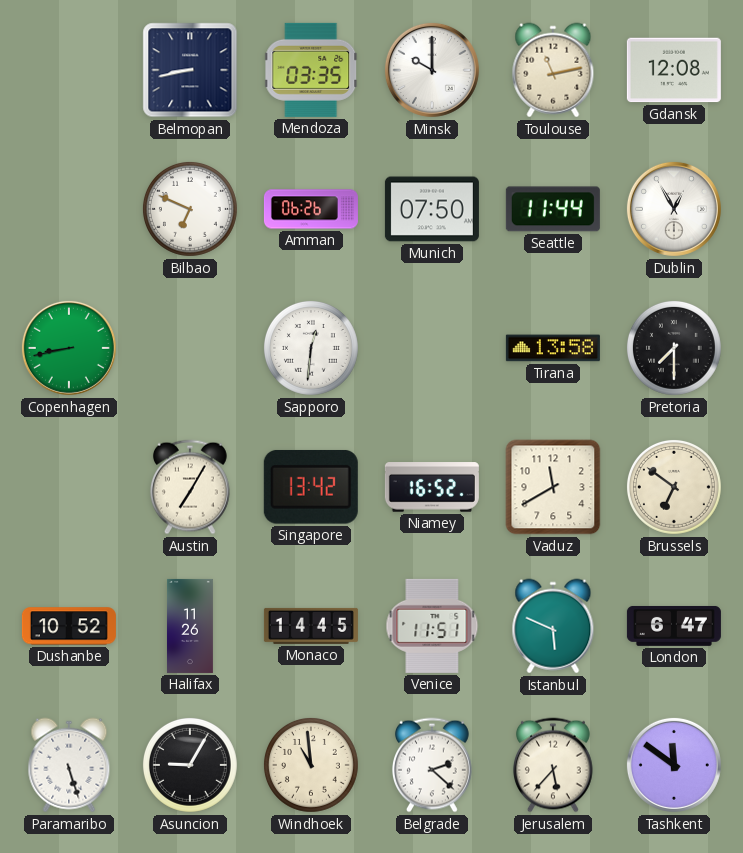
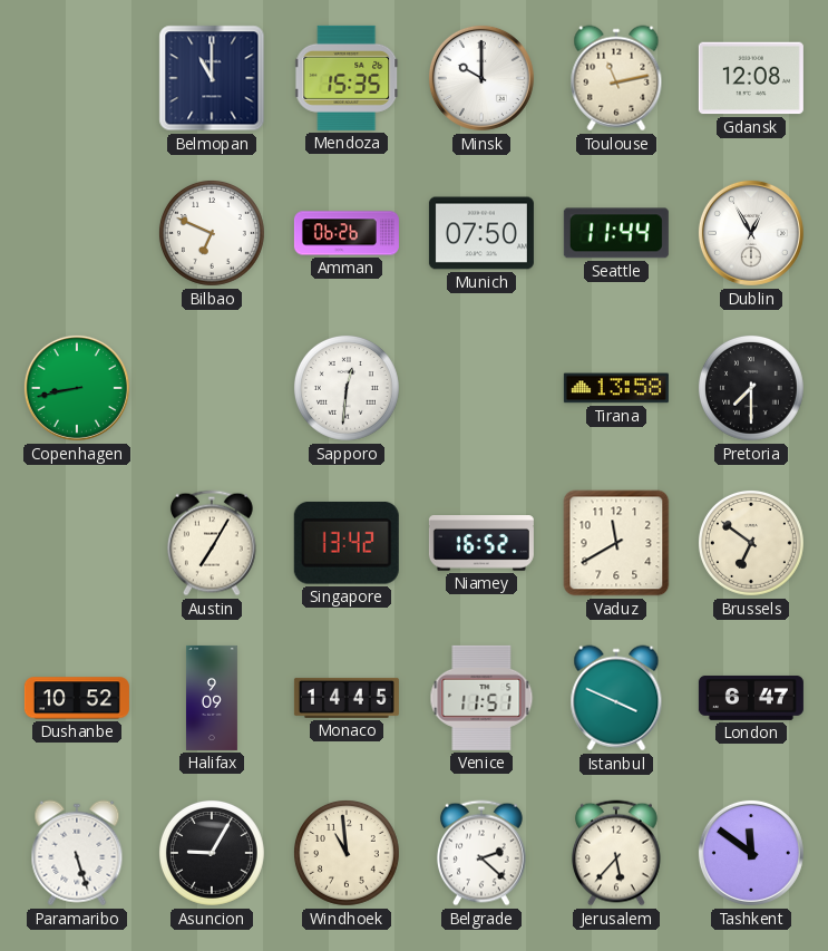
Belmopan: 8:43 -> 11:00 (212, 78)
Mendoza: 03:35 -> 15:35 (348, 78)
Halifax: 11:26 -> 9:09 (212, 698)
Istanbul: 5:49 -> 3:49 (616, 698)
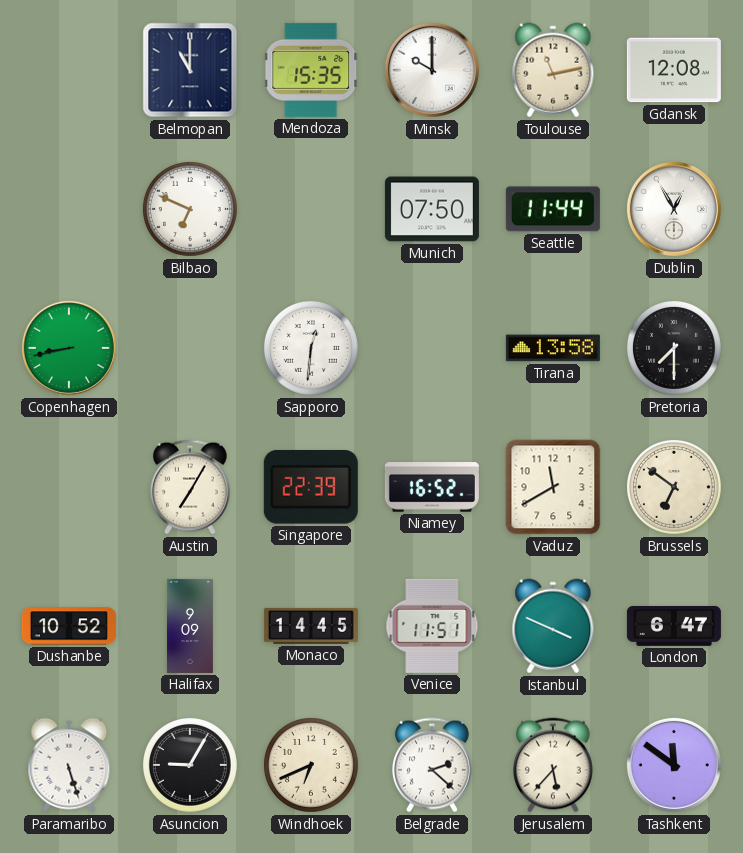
Amman: 06:26 -> none (347, 233)
Singapore: 13:42 -> 22:39 (311, 487)
Windhoek: 10:59 -> 6:41 (311, 765)
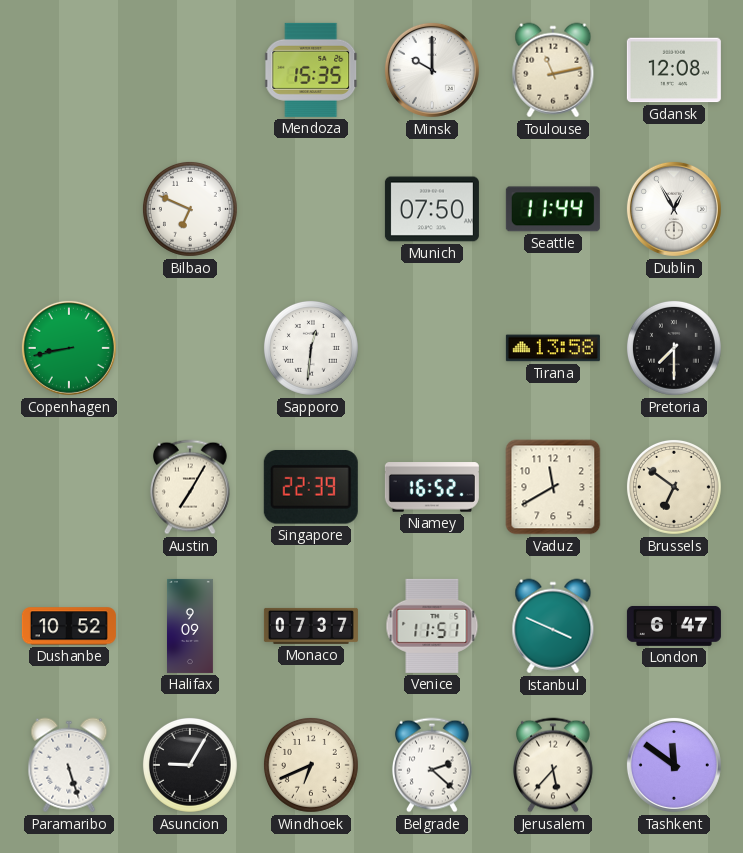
Belmopan: 11:00 -> none (190, 70)
Monaco: 14:45 -> 07:37 (311, 626)
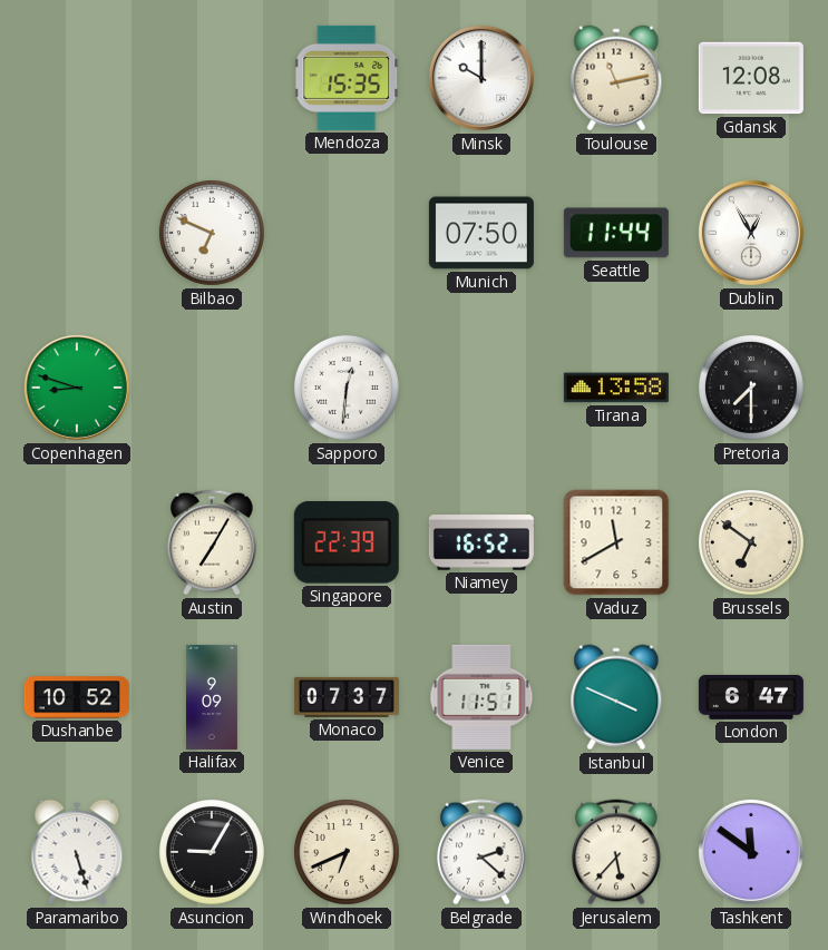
Copenhagen: 8:43 -> 8:48 (77, 388)
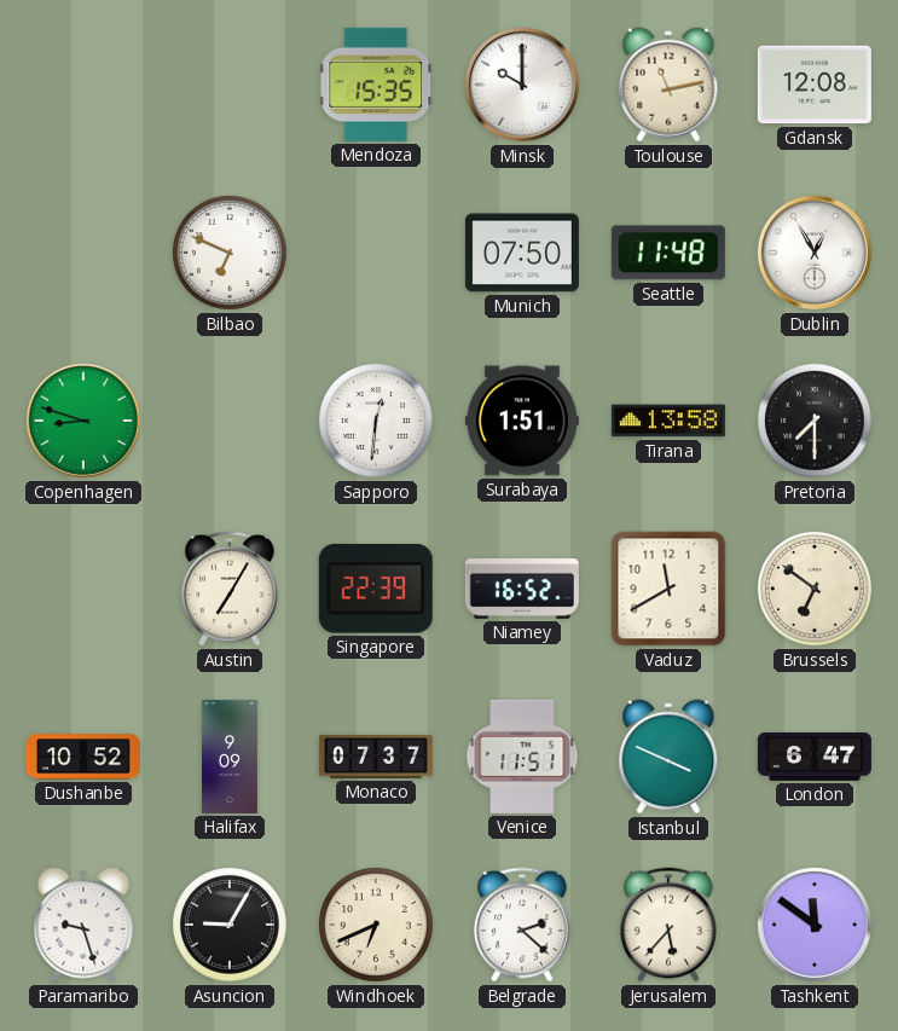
Seattle: 11:44 -> 11:48 (668, 253)
Surabaya: none -> 1:51 (522, 421)
Paramaribo: 5:27 -> 9:27 (83, 925)
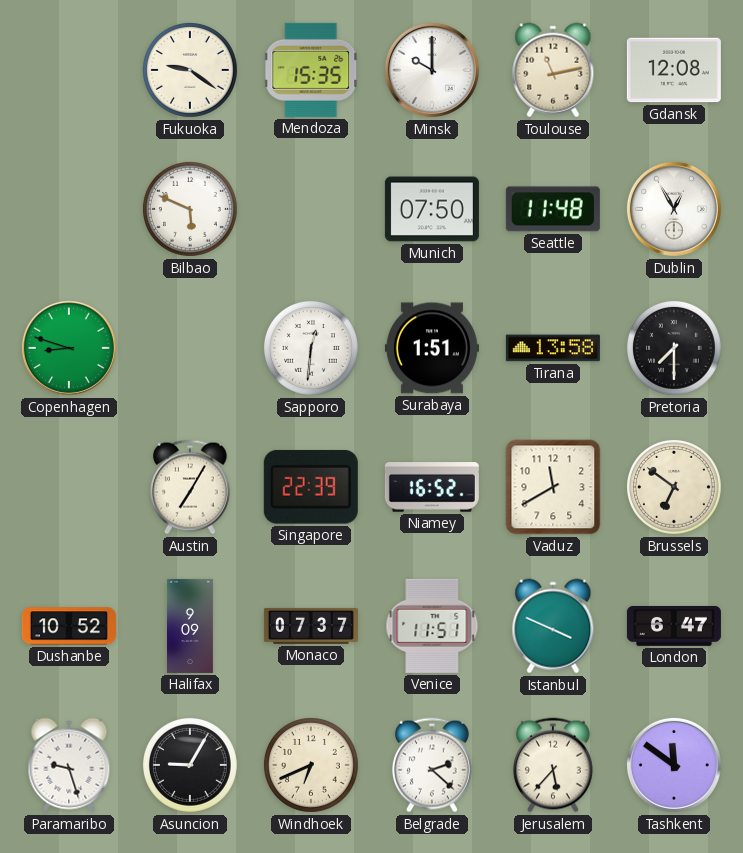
Fukuoka: none -> 9:21 (190, 70)
Bilbao: 6:49 -> 5:49 (190, 209)
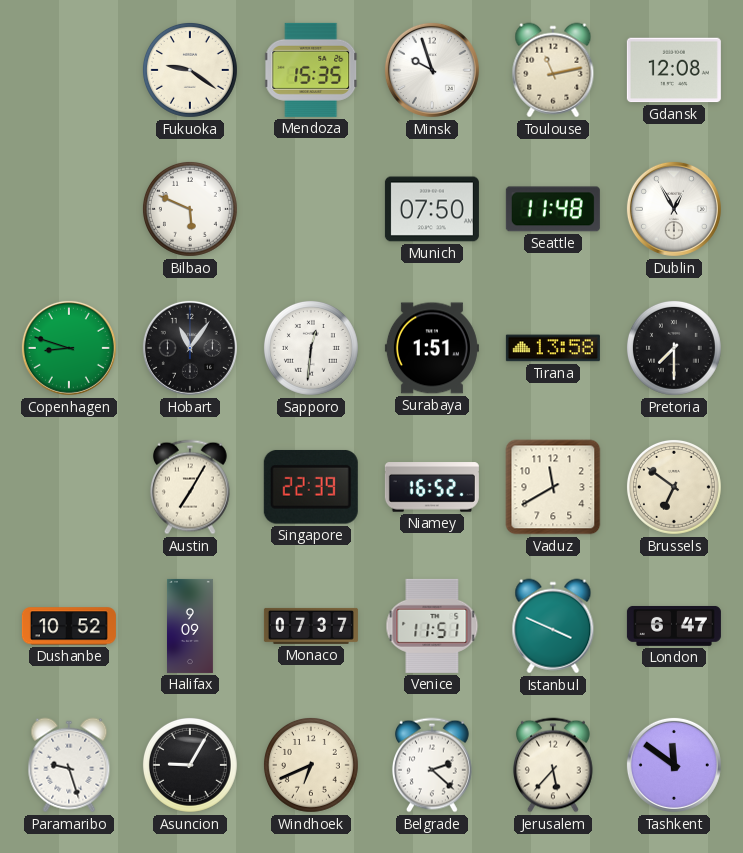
Minsk: 10:00 -> 9:57 (432, 70)
Hobart: none -> 11:06 (190, 348)
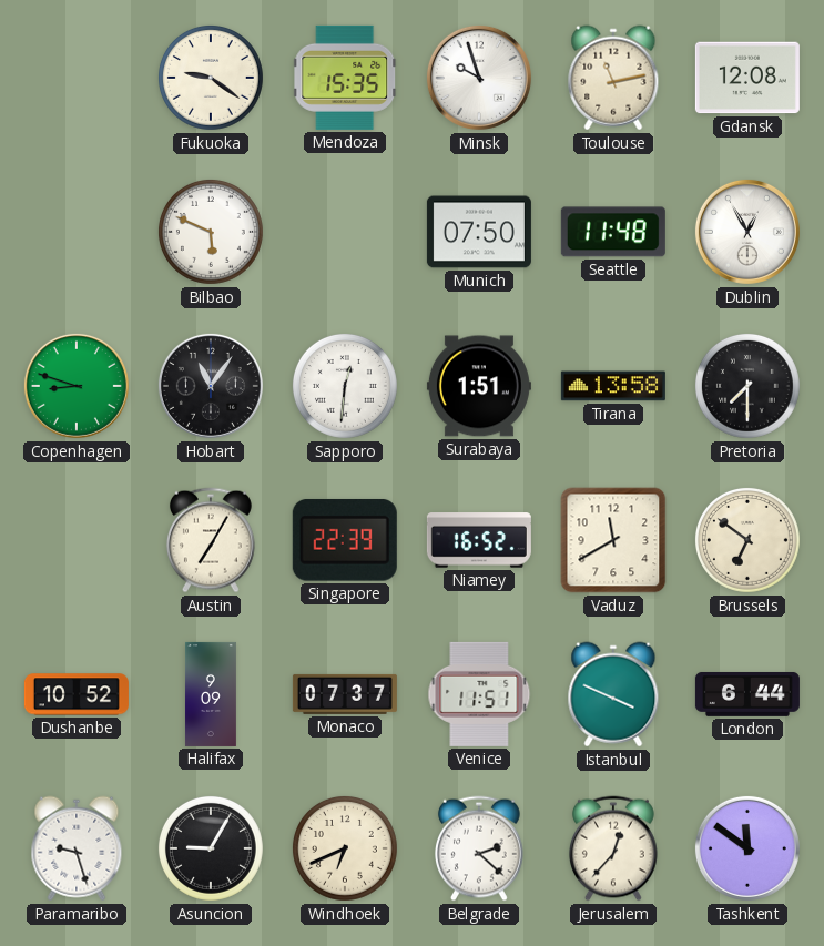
London: 6:47 -> 6:44 (747, 694)
Jerusalem: 5:37 -> 12:37 (613, 848)
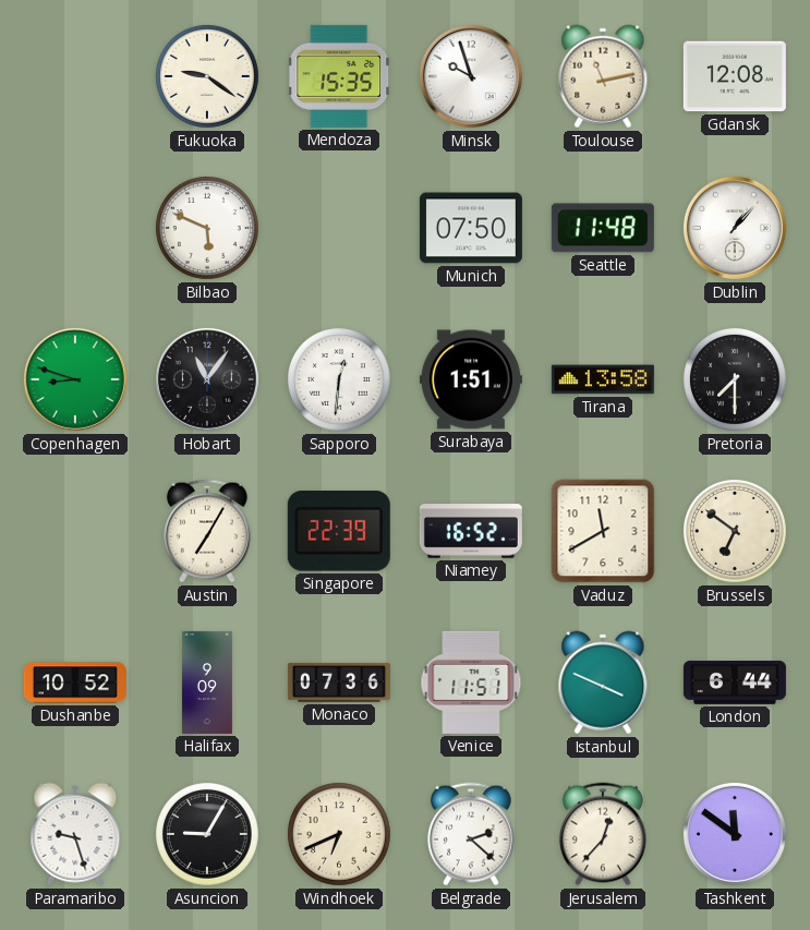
Dublin: 12:55 -> 1:07 (735, 228)
Monaco: 07:37 -> 07:36 (339, 683)
